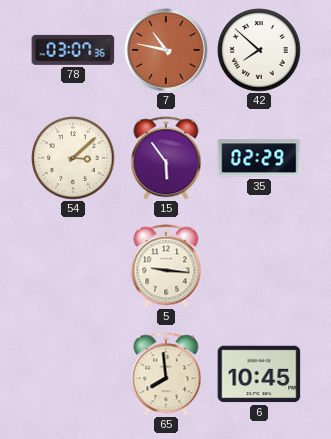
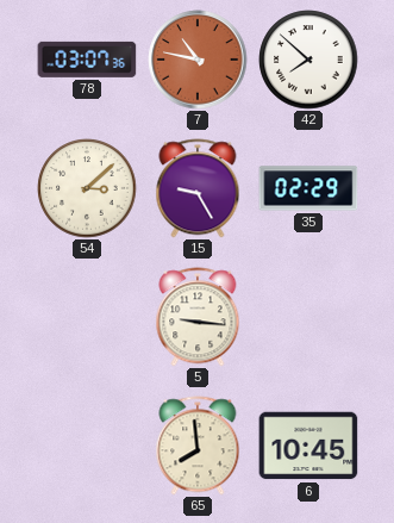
15: 5:54 -> 9:25 (198, 188)
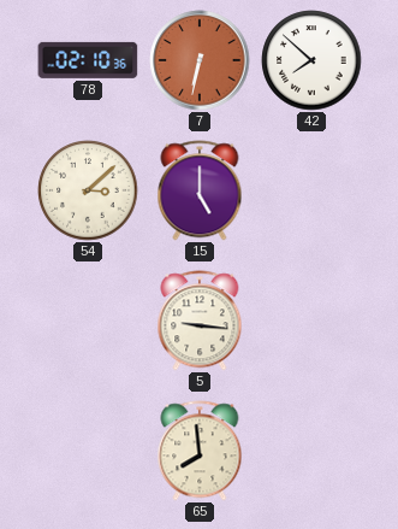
78: 03:07 -> 02:10 (88, 60)
7: 10:47 -> 6:32 (200, 60)
15: 9:25 -> 5:00 (200, 190)
35: 02:29 -> none (308, 188)
6: 10:45 -> none (308, 446)
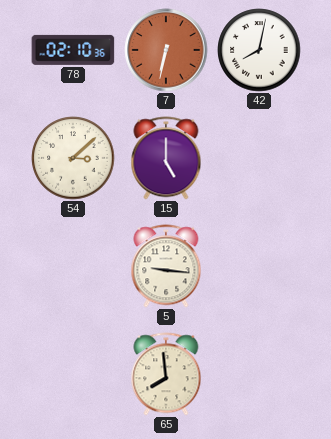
42: 7:52 -> 8:02 (259, 50)
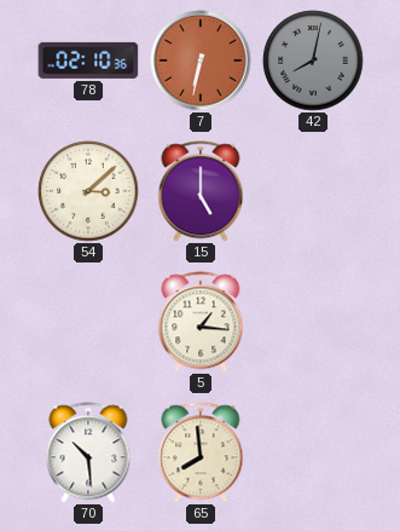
42 dial: white -> grey (313, 60)
5: 9:16 -> 1:16 (201, 322)
70: none -> 10:29 (88, 452)
